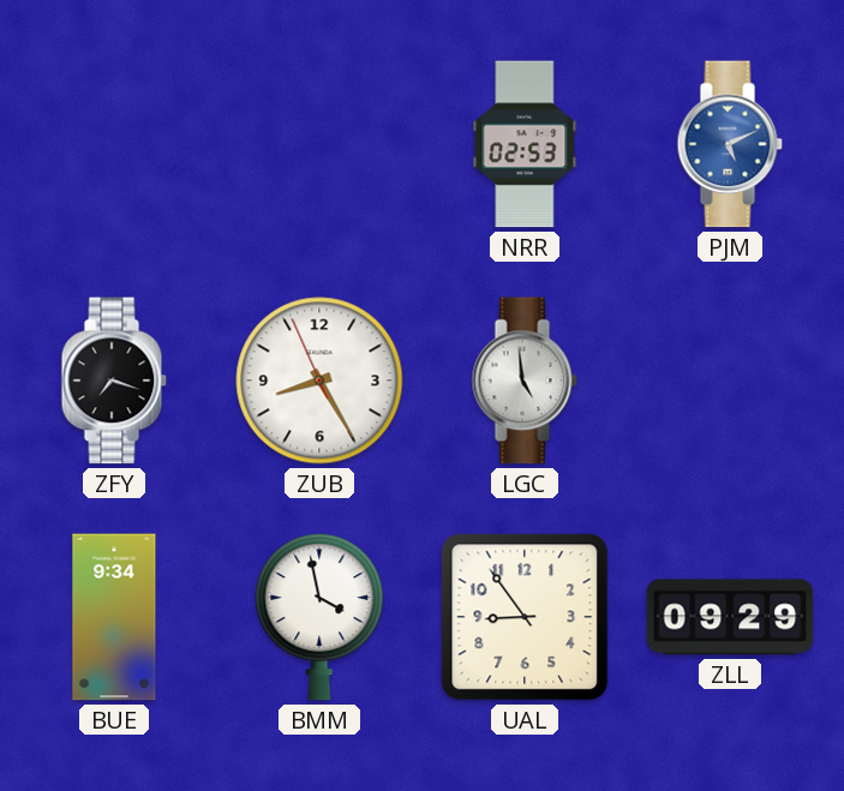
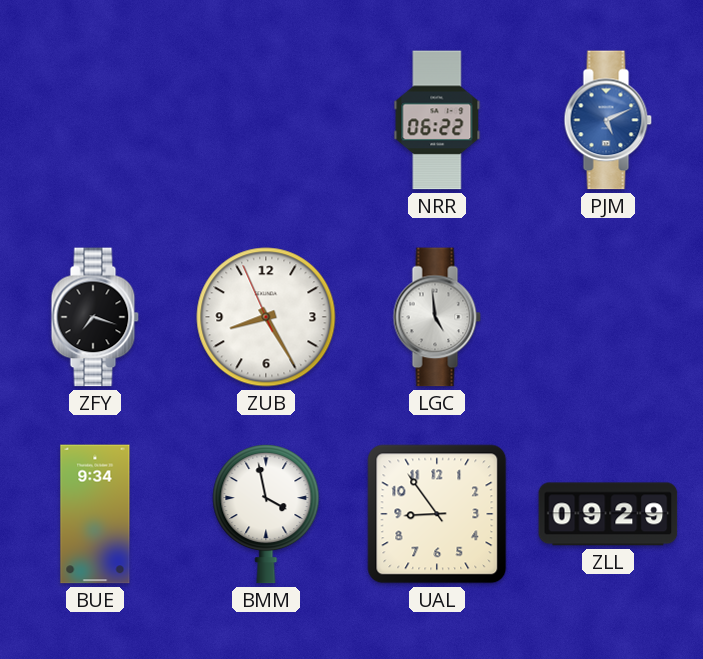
NRR: 02:53 -> 06:22 (437, 120)
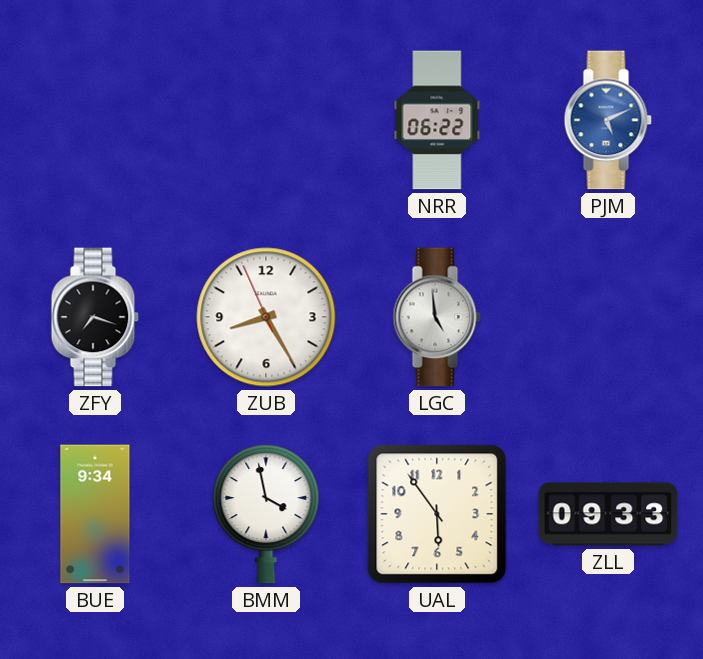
UAL: 8:54 -> 5:54 (437, 514)
ZLL: 09:29 -> 09:33 (608, 514)
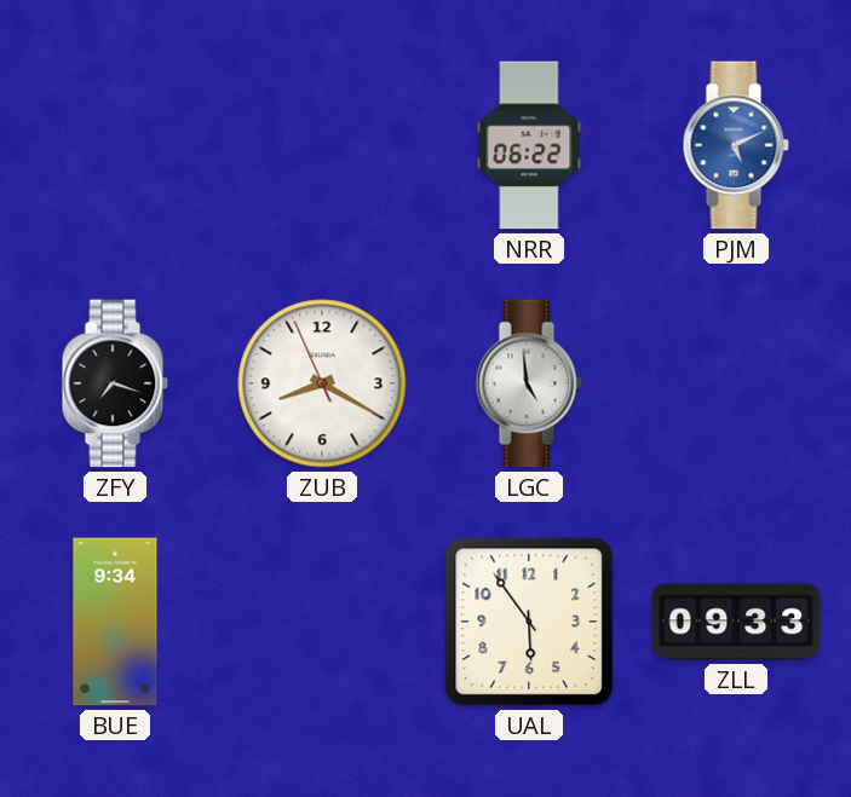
ZUB: 8:24 -> 8:19 (322, 383)
BMM: 3:58 -> none (266, 514)
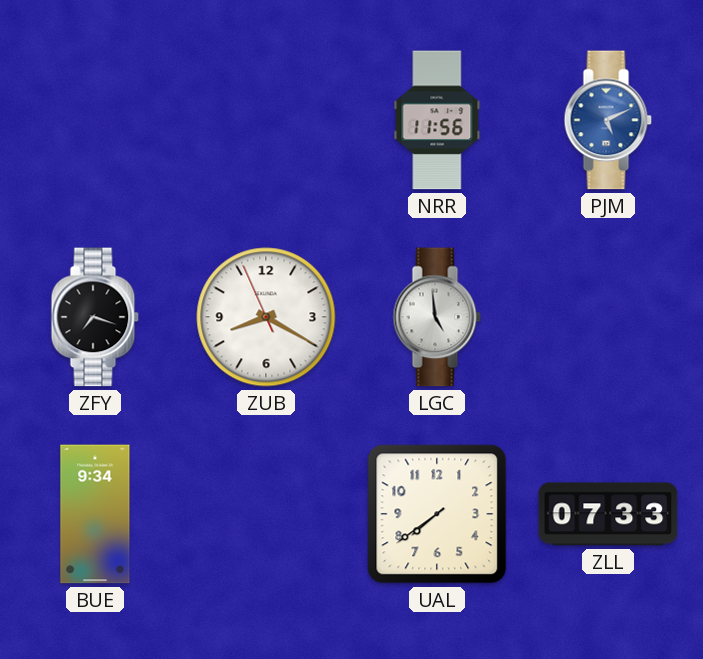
NRR: 06:22 -> 11:56 (437, 120)
UAL: 5:54 -> 7:39 (437, 514)
ZLL: 09:33 -> 07:33 (608, 514)
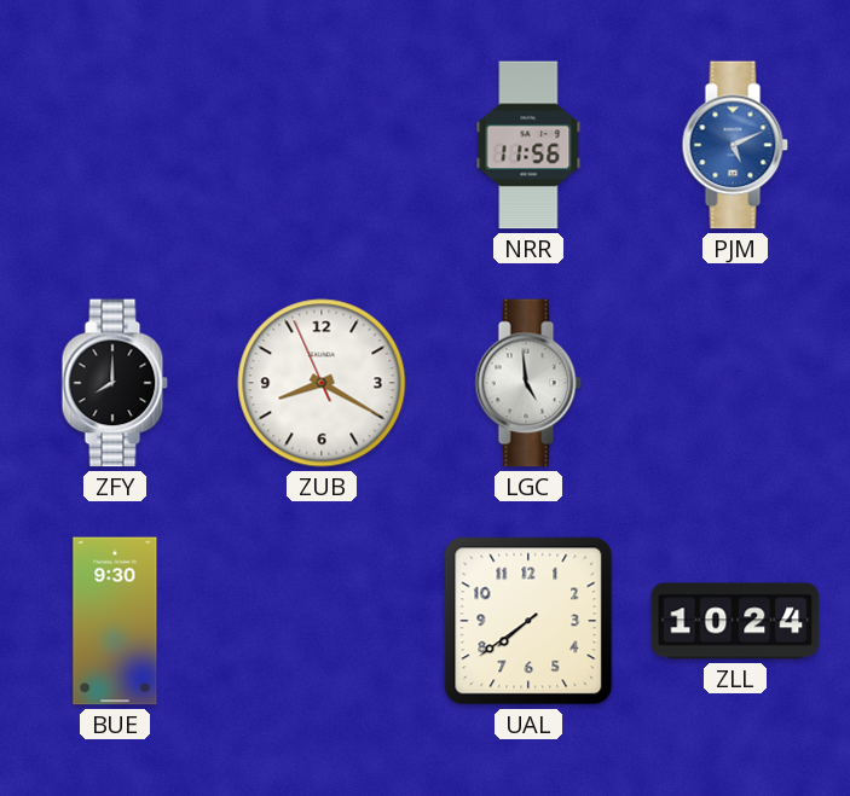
ZFY: 7:18 -> 8:00 (115, 383)
BUE: 9:34 -> 9:30 (115, 621)
ZLL: 07:33 -> 10:24 (735, 621)
